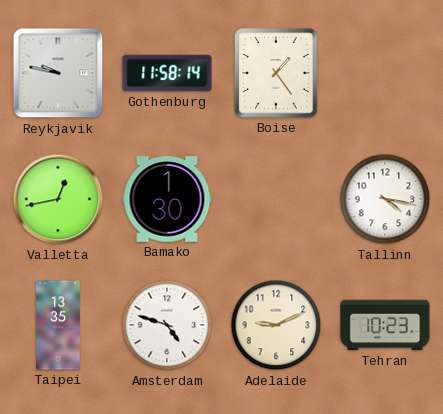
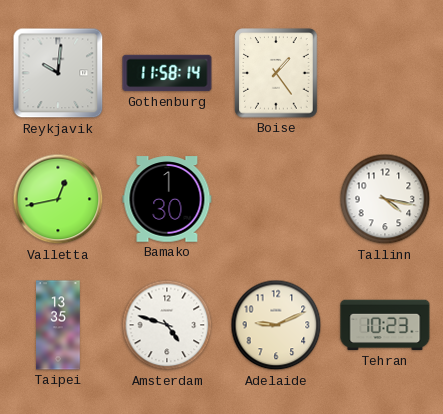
Reykjavik: 9:47 -> 10:01 (58, 73)
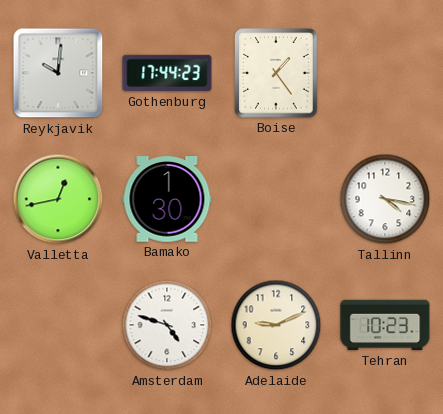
Gothenburg: 11:58 -> 17:44 (167, 73)
Taipei: 13:35 -> none (58, 325)
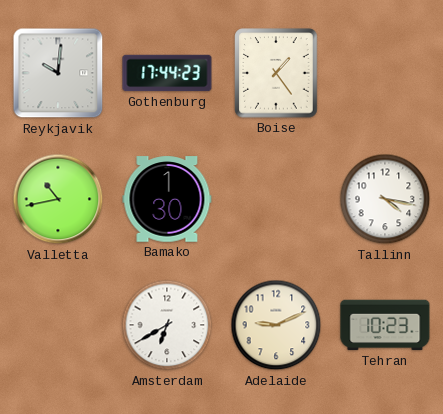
Valletta: 12:43 -> 10:43 (58, 199)
Amsterdam: 4:48 -> 6:40 (167, 325)
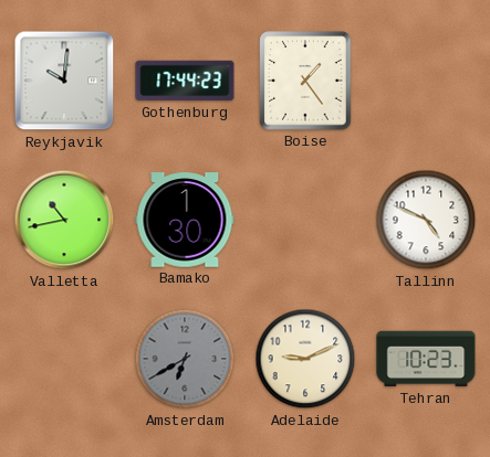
Tallinn: 4:17 -> 4:49 (426, 220)
Amsterdam dial: white -> grey (185, 359)
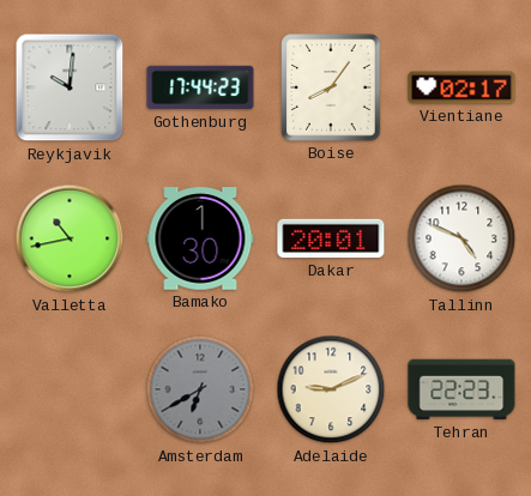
Boise: 1:24 -> 8:06 (331, 87)
Vientiane: none -> 02:17 (461, 87)
Dakar: none -> 20:01 (331, 238)
Tehran: 10:23 -> 22:23 (461, 389)
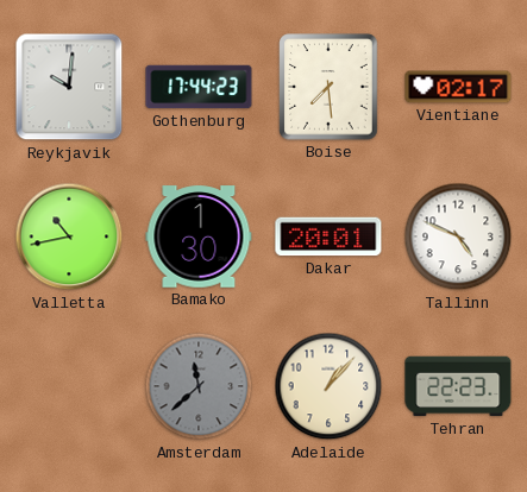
Boise: 8:06 -> 7:29 (328, 87)
Amsterdam: 6:40 -> 11:38 (199, 386)
Adelaide: 9:11 -> 1:07 (328, 386)
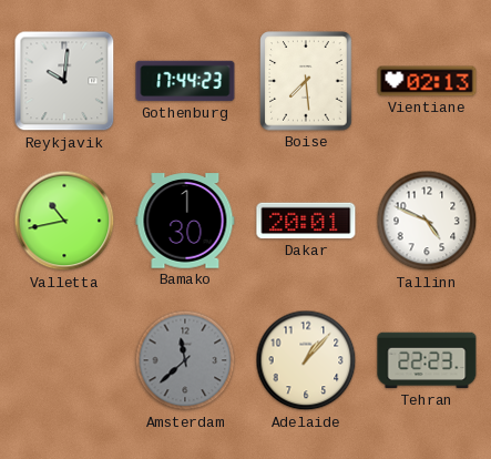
Vientiane: 02:17 -> 02:13 (427, 81)
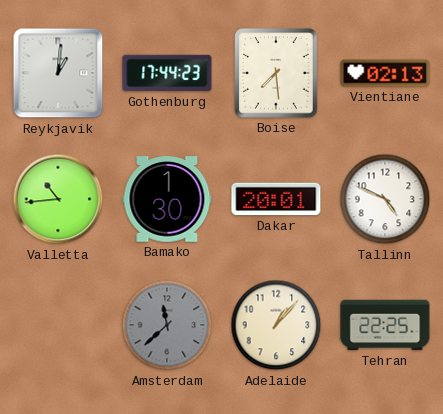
Reykjavik: 10:01 -> 1:01 (58, 73)
Valletta: 10:43 -> 10:44 (58, 199)
Tehran: 22:23 -> 22:25 (385, 325)
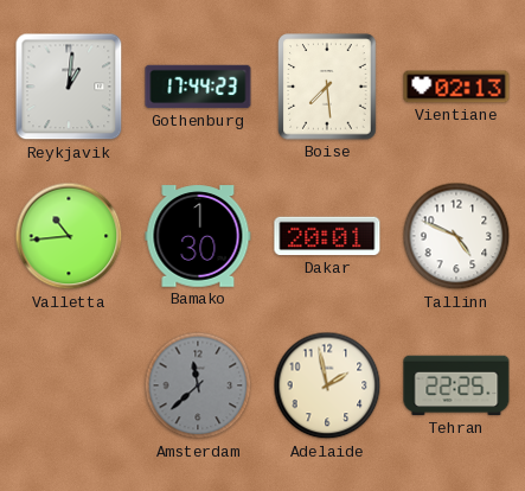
Adelaide: 1:07 -> 1:58 (327, 385)
